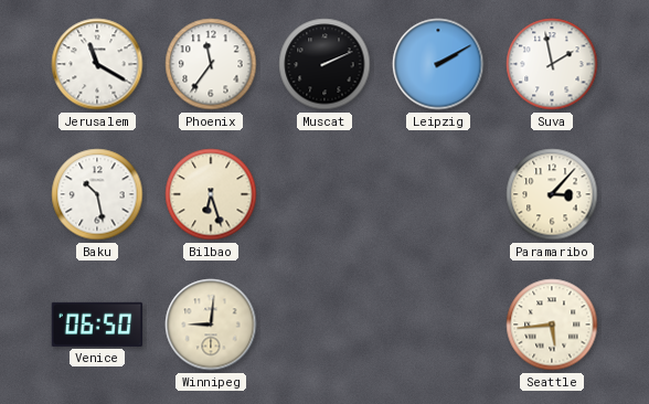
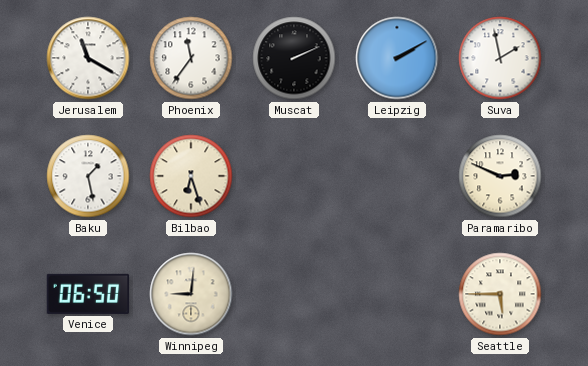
Baku: 10:28 -> 1:28 (88, 176)
Paramaribo: 3:07 -> 2:49 (500, 176)
Seattle: 5:44 -> 5:45 (500, 294)
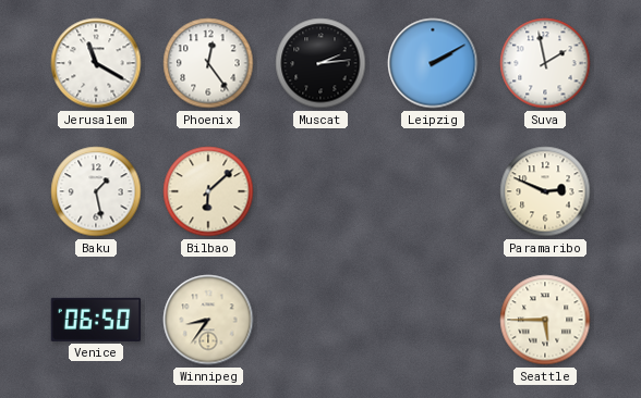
Phoenix: 11:36 -> 12:24 (208, 63)
Muscat: 2:11 -> 2:14 (320, 63)
Bilbao: 6:27 -> 6:08 (208, 191)
Winnipeg: 9:01 -> 8:36 (208, 320)
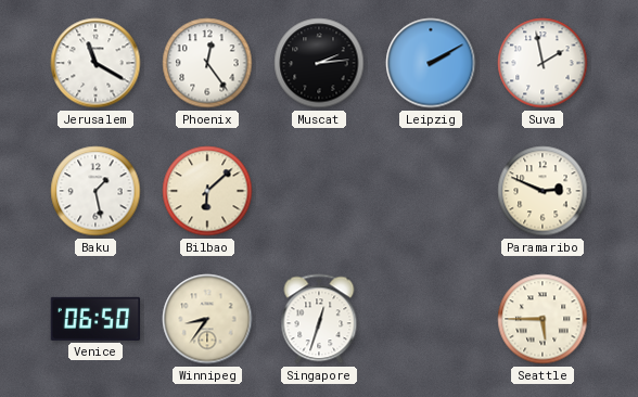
Singapore: none -> 12:33 (319, 319)
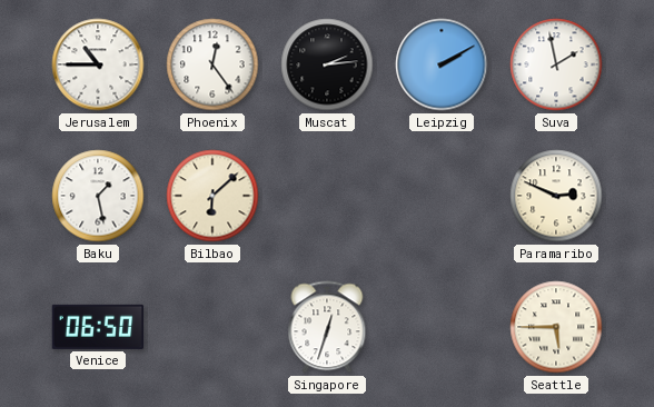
Jerusalem: 11:20 -> 10:45 (98, 64)
Winnipeg: 8:36 -> none (207, 319)
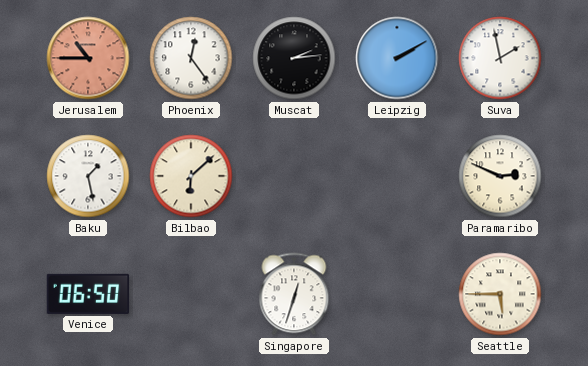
Jerusalem dial: white -> salmon (88, 58)
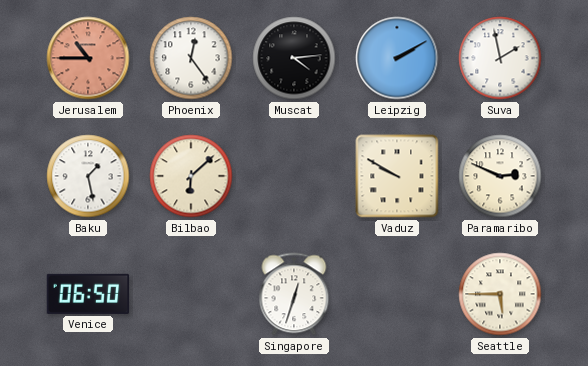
Muscat: 2:14 -> 4:14 (294, 58)
Vaduz: none -> 9:50 (397, 176)
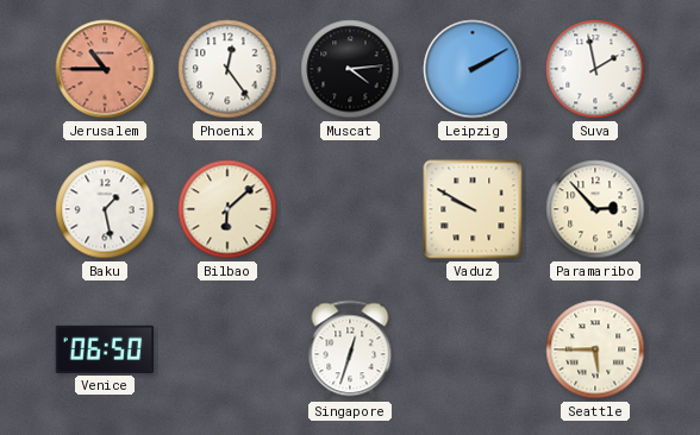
Paramaribo: 2:49 -> 2:53 (595, 209)
